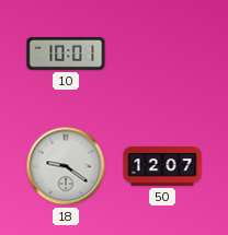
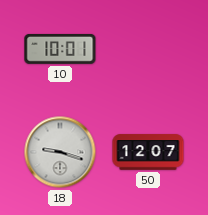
18: 9:21 -> 9:18 (60, 152)
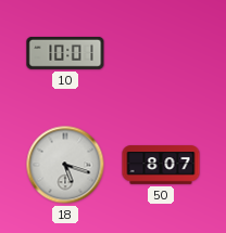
18: 9:18 -> 5:18 (65, 165)
50: 12:07 -> 8:07 (161, 165)
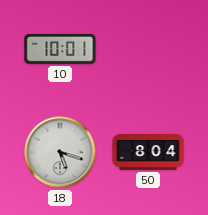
50: 8:07 -> 8:04 (148, 152)
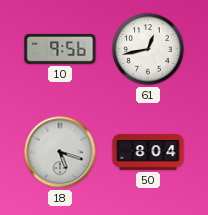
10: 10:01 -> 9:56 (60, 49)
61: none -> 12:43 (148, 49)
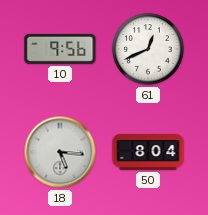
61: 12:43 -> 12:41 (148, 49)
18: 5:18 -> 5:16 (60, 152)
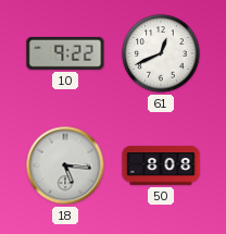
10: 9:56 -> 9:22 (65, 53)
50: 8:04 -> 8:08 (161, 165)
